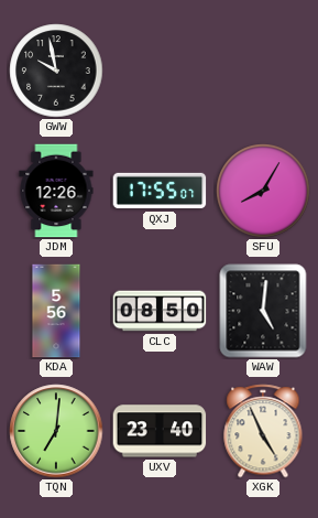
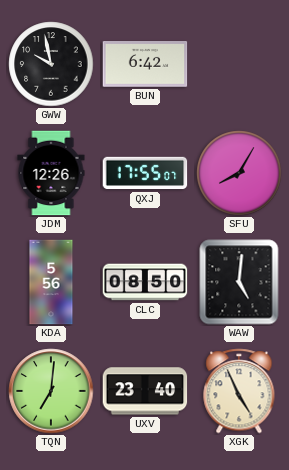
BUN: none -> 6:42 (145, 64)
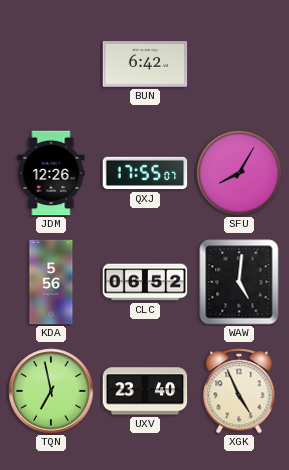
GWW: 9:58 -> none (51, 64)
CLC: 08:50 -> 06:52 (145, 282)
TQN: 7:01 -> 6:58 (51, 391)
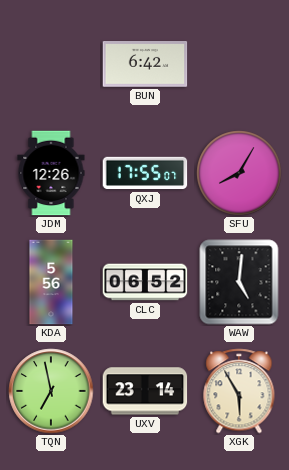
UXV: 23:40 -> 23:14 (145, 391)
XGK: 4:56 -> 5:55 (239, 391)
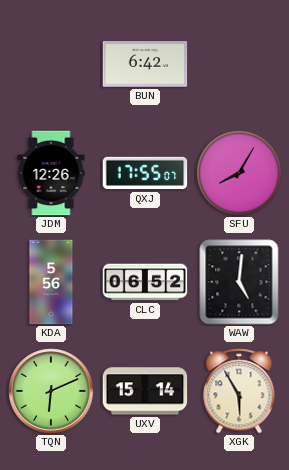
TQN: 6:58 -> 6:11 (51, 391)
UXV: 23:14 -> 15:14 (145, 391)
